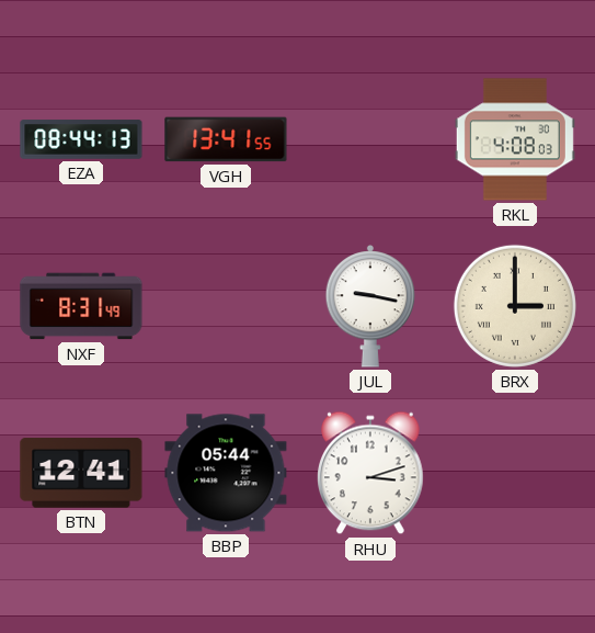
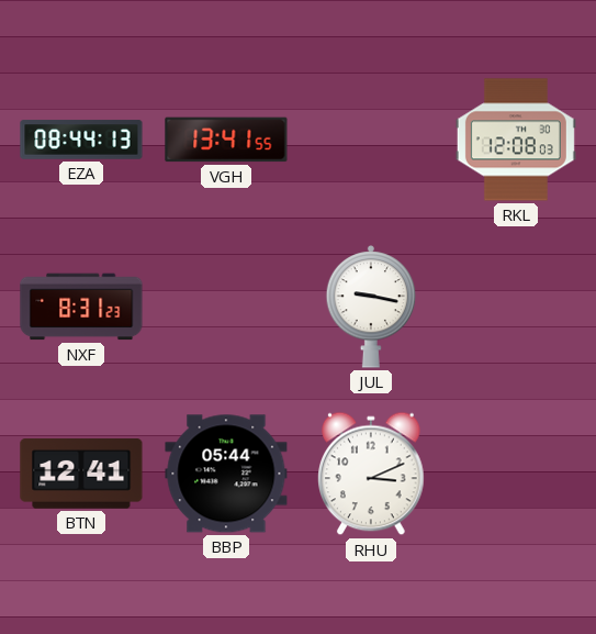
RKL: 4:08 -> 12:08 (516, 140)
NXF: 8:31:49 -> 8:31:23 (81, 307)
BRX: 3:00 -> none (515, 306)
RHU: 3:12 -> 3:11 (372, 474)
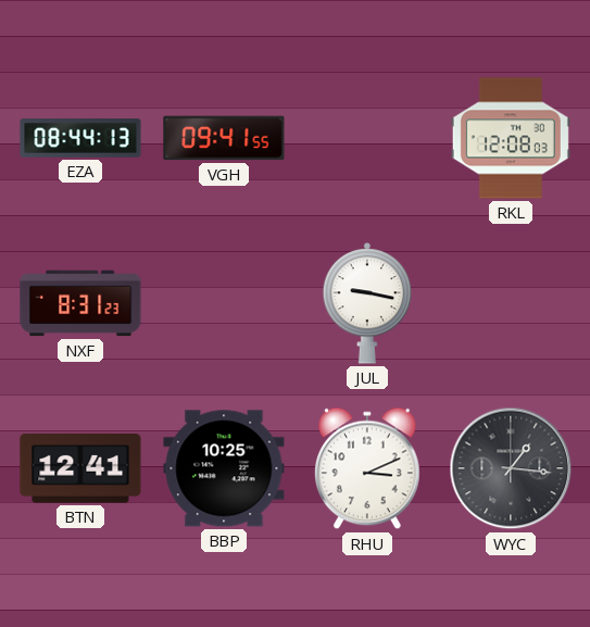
VGH: 13:41 -> 09:41 (224, 138)
BBP: 05:44 -> 10:25 (224, 468)
WYC: none -> 1:16 (511, 468)
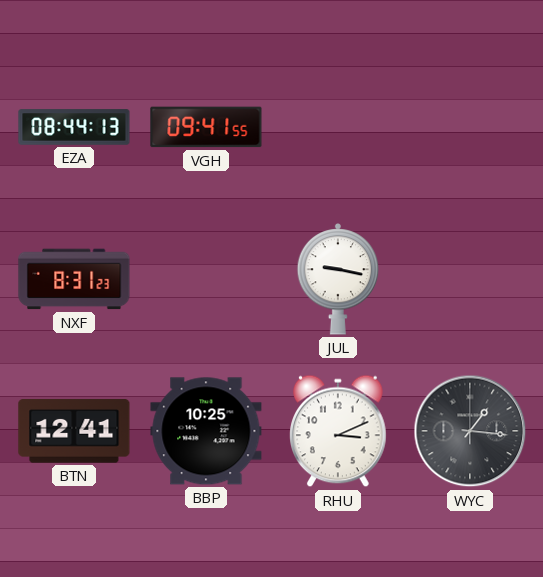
RKL: 12:08 -> none (511, 138)
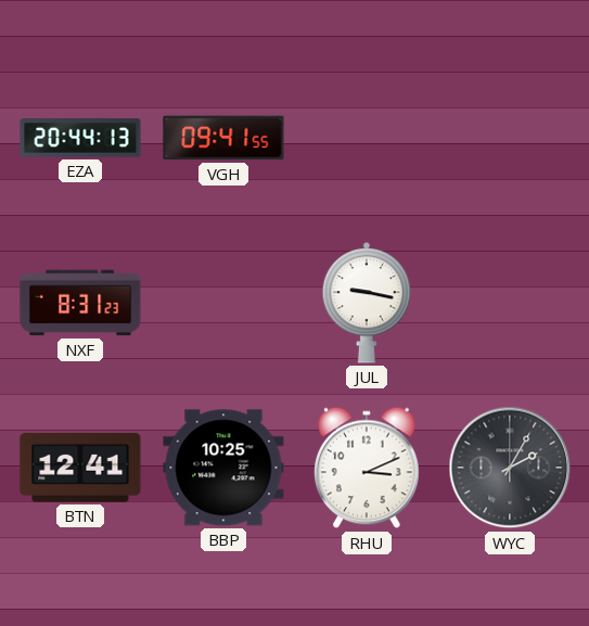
EZA: 08:44 -> 20:44 (80, 138)
WYC: 1:16 -> 2:05 (510, 468)
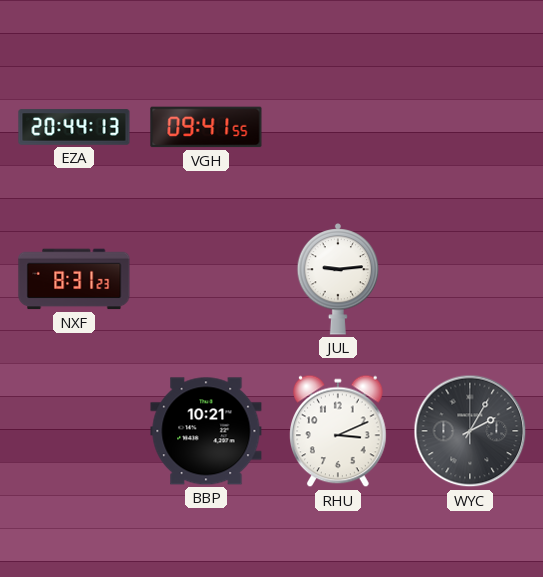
JUL: 9:17 -> 9:14 (338, 280)
BTN: 12:41 -> none (80, 468)
BBP: 10:25 -> 10:21 (206, 431)
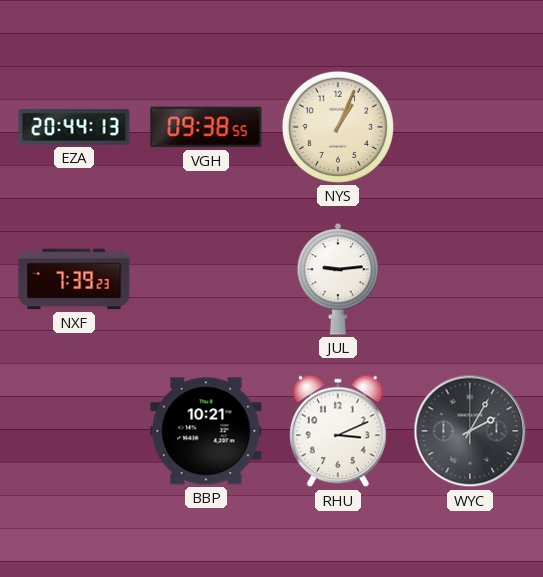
VGH: 09:41 -> 09:38 (206, 127)
NYS: none -> 1:04 (338, 127)
NXF: 8:31 -> 7:39 (74, 279)
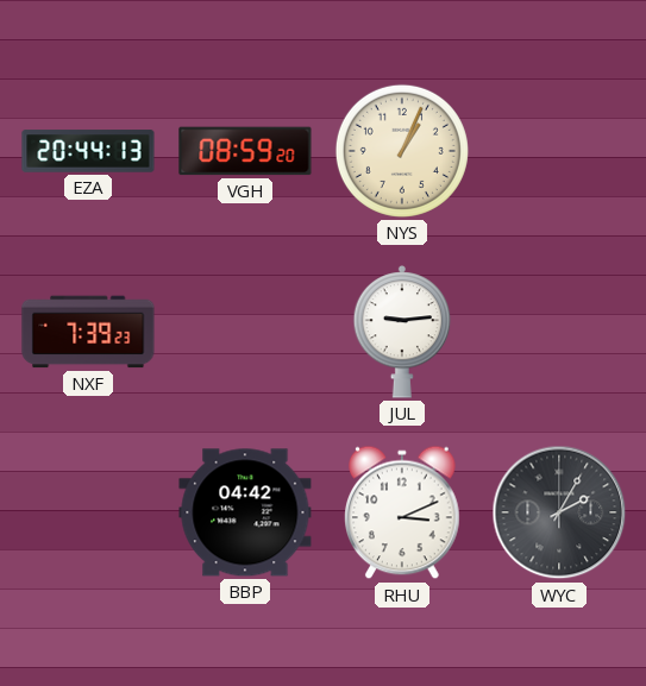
VGH: 09:38 -> 08:59 (245, 151)
BBP: 10:21 -> 04:42 (245, 512)
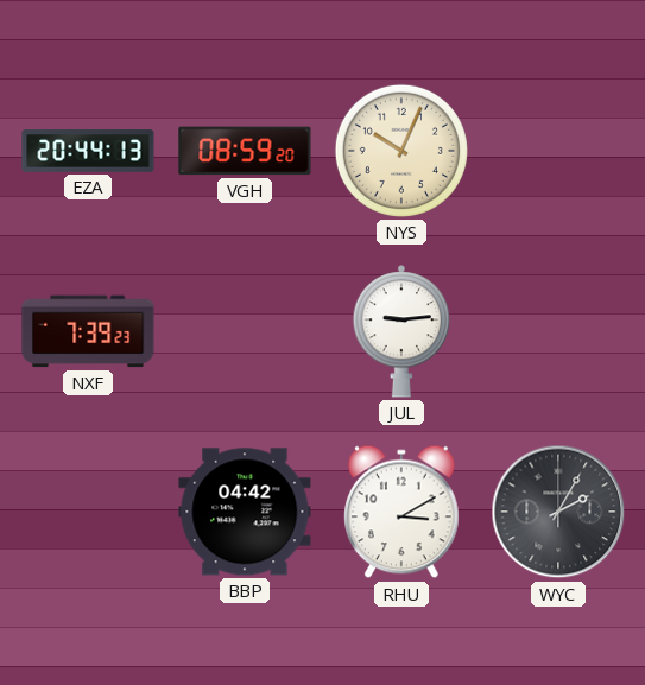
NYS: 1:04 -> 10:04 (401, 151)
RHU: 3:11 -> 3:10 (403, 512)
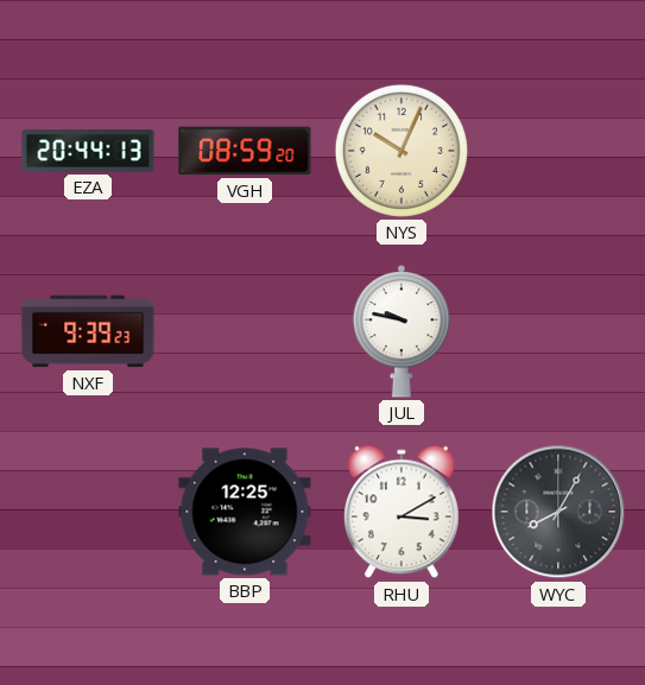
NXF: 7:39 -> 9:39 (88, 331)
JUL: 9:14 -> 9:47 (401, 332)
BBP: 04:42 -> 12:25 (245, 512)
WYC: 2:05 -> 8:05 (558, 512)
